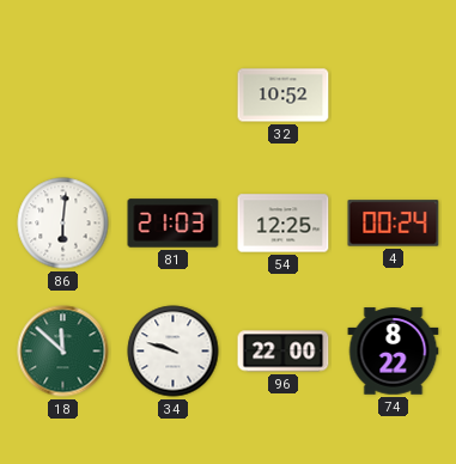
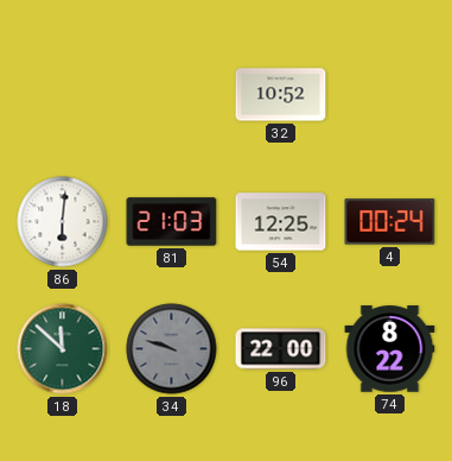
34 dial: white -> grey (172, 349)
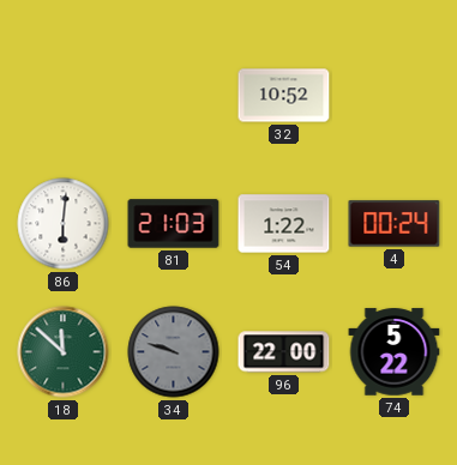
54: 12:25 -> 1:22 (284, 224)
74: 8:22 -> 5:22 (395, 352)
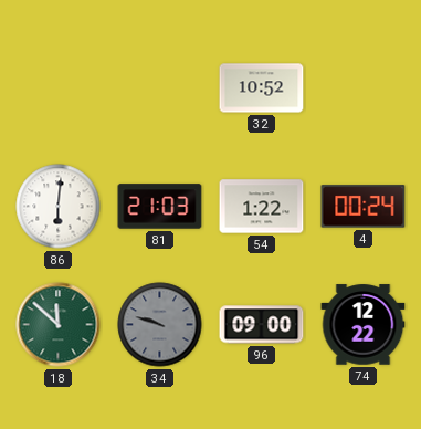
96: 22:00 -> 09:00 (262, 325)
74: 5:22 -> 12:22 (364, 325)
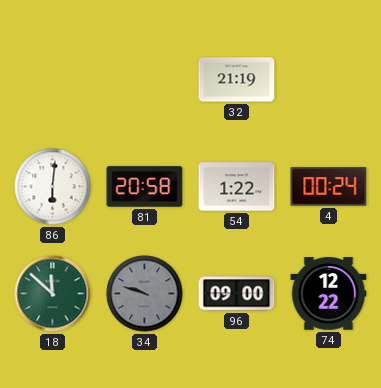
32: 10:52 -> 21:19 (237, 80)
81: 21:03 -> 20:58 (145, 187)
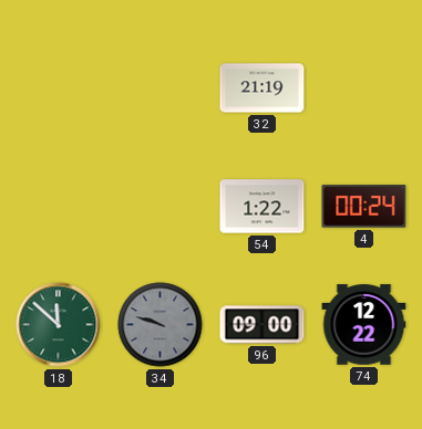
86: 6:01 -> none (53, 187)
81: 20:58 -> none (145, 187)
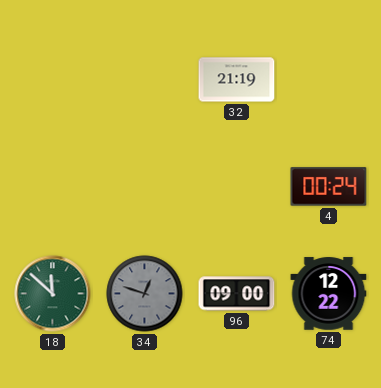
54: 1:22 -> none (263, 207)
34: 9:48 -> 12:48 (145, 294)
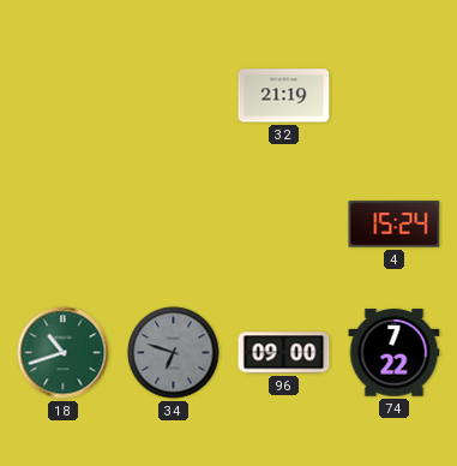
4: 00:24 -> 15:24 (395, 225)
18: 11:52 -> 10:42 (64, 353)
34: 12:48 -> 6:48 (174, 353)
74: 12:22 -> 7:22 (395, 353)
